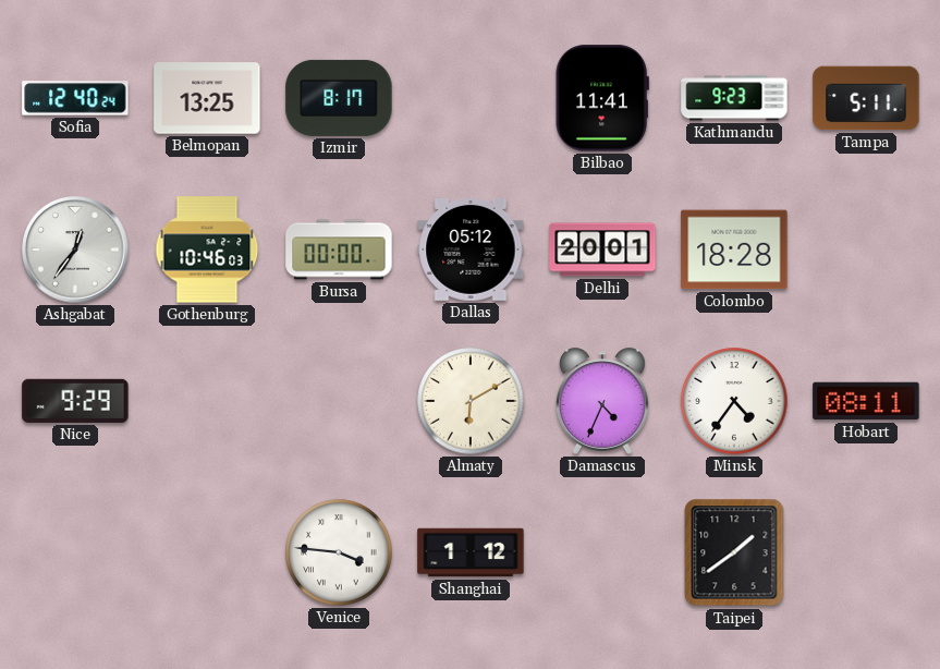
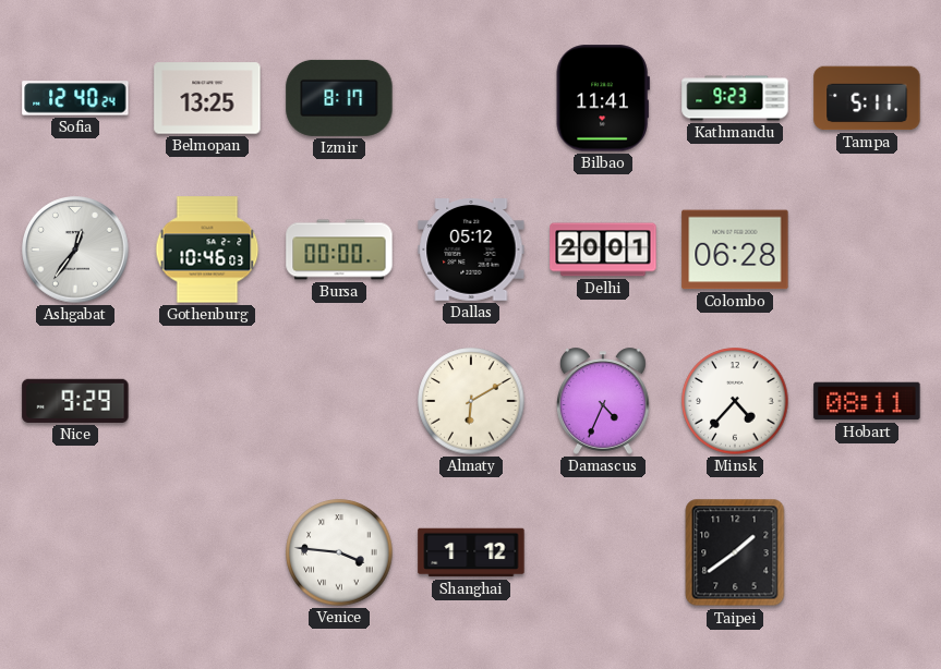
Colombo: 18:28 -> 06:28 (735, 250)
Minsk: 4:36 -> 4:37 (735, 401)
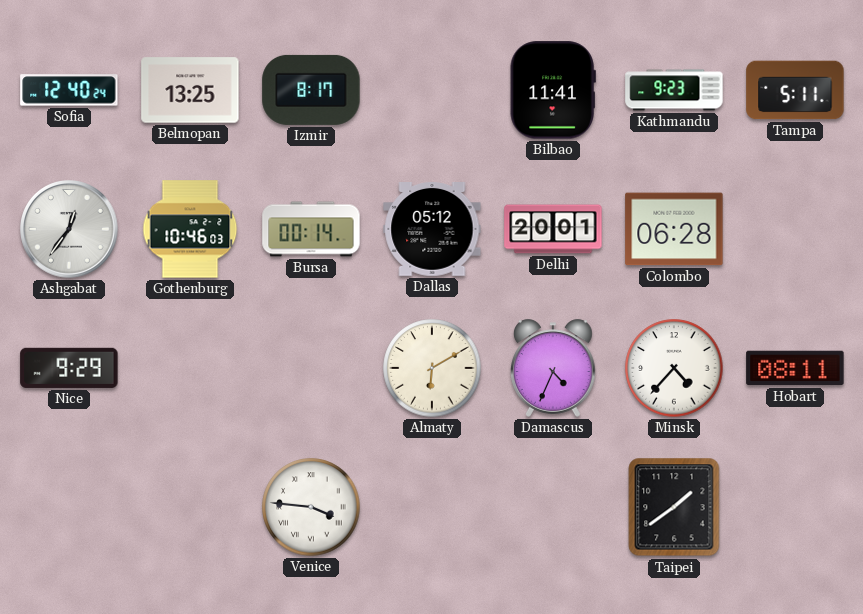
Bursa: 00:00 -> 00:14 (311, 229)
Shanghai: 1:12 -> none (471, 552)
